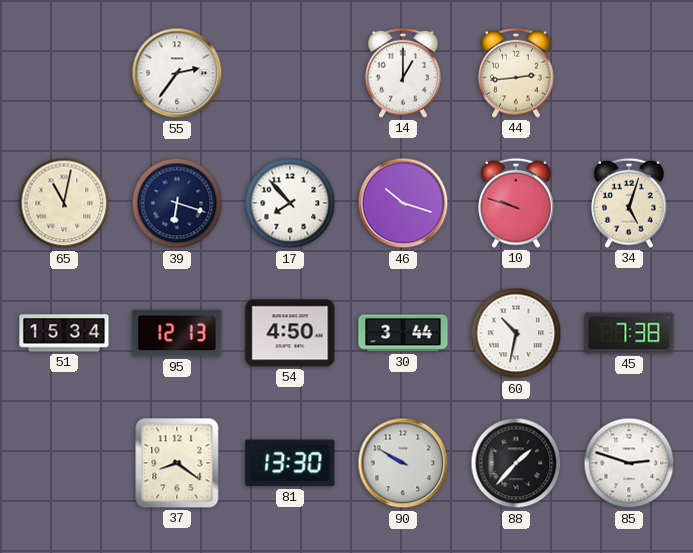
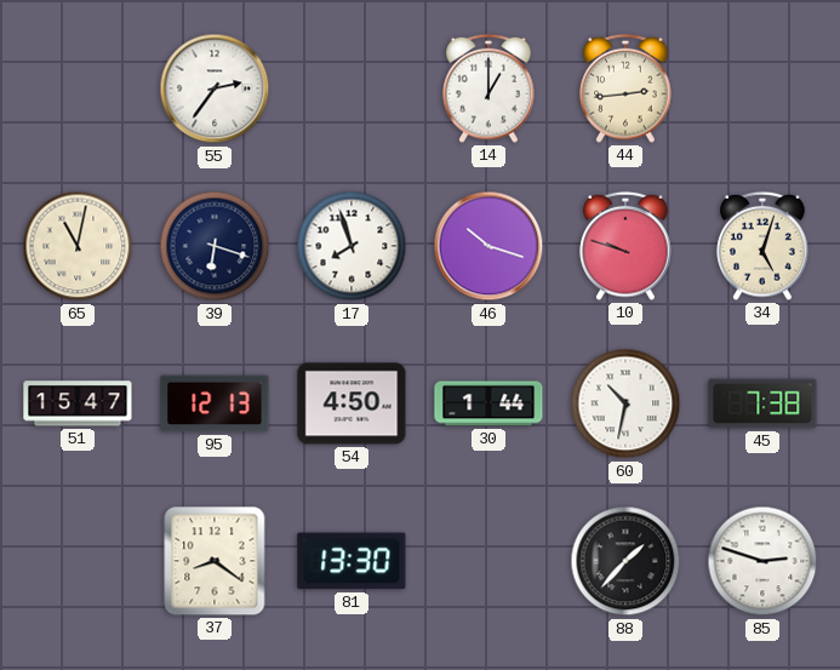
17: 7:53 -> 7:57 (352, 246)
51: 15:34 -> 15:47 (78, 403)
30: 3:44 -> 1:44 (488, 403)
90: 9:50 -> none (403, 463)
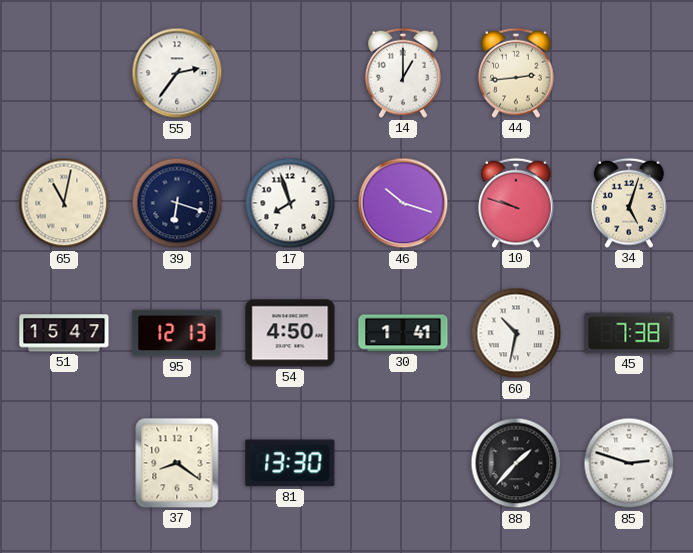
30: 1:44 -> 1:41 (403, 333)
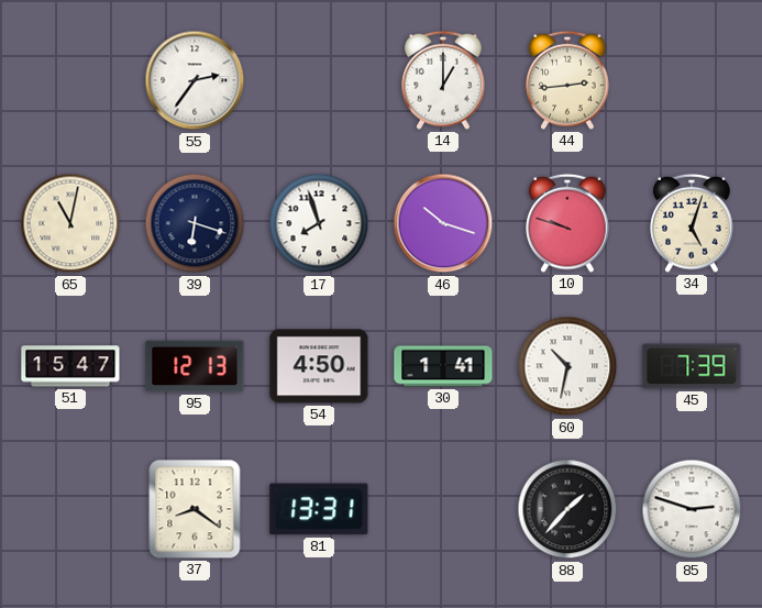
45: 7:38 -> 7:39 (692, 366)
81: 13:30 -> 13:31 (319, 509)
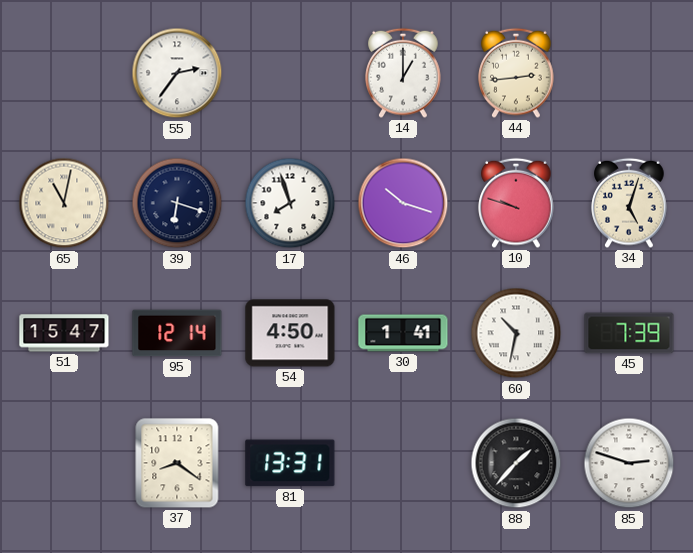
95: 12:13 -> 12:14 (177, 333)
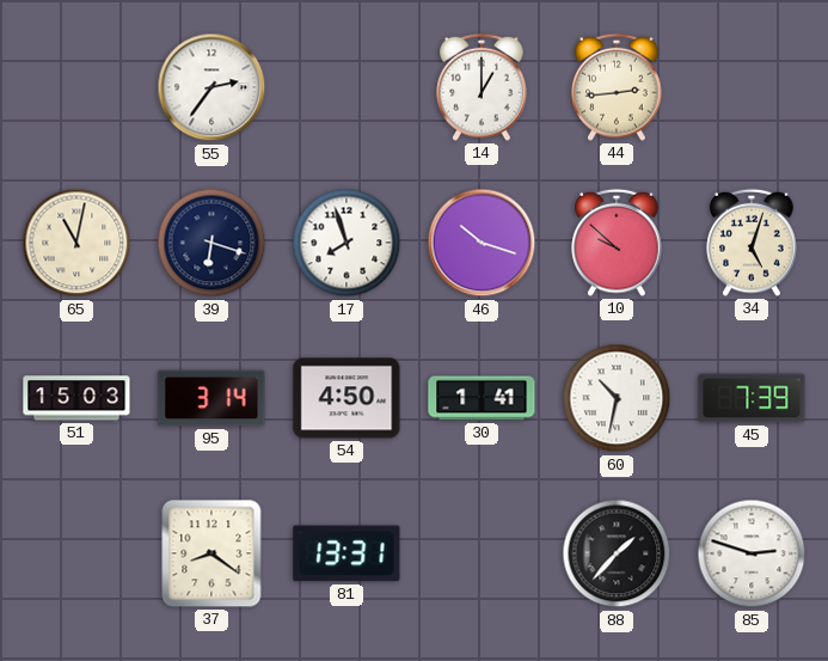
10: 9:48 -> 9:52 (617, 243)
51: 15:47 -> 15:03 (76, 398)
95: 12:14 -> 3:14 (211, 398)
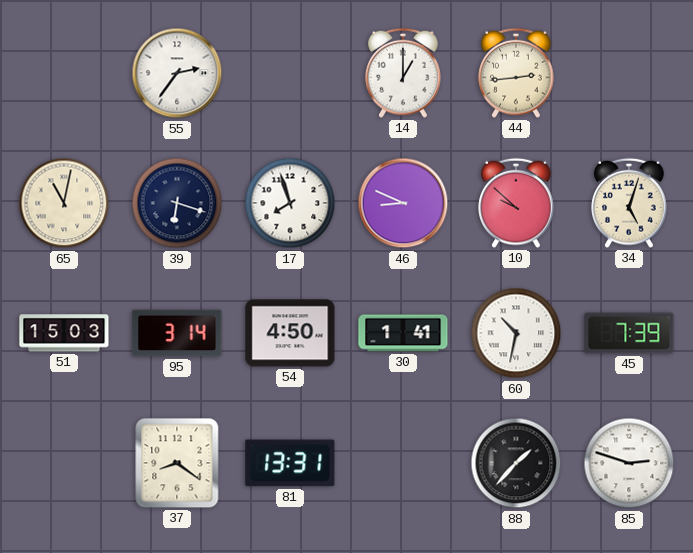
46: 10:18 -> 8:49 (403, 203)
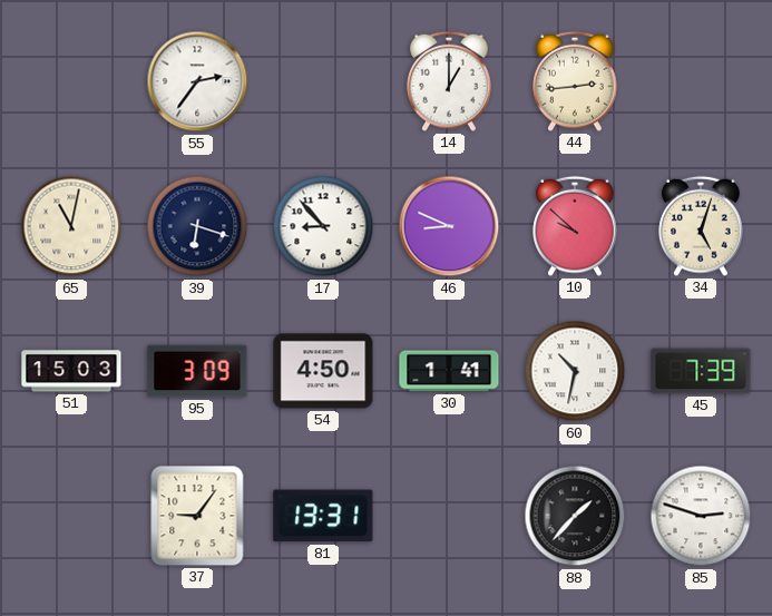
17: 7:57 -> 8:53 (323, 226)
95: 3:14 -> 3:09 (197, 371)
37: 8:21 -> 9:06 (197, 516)
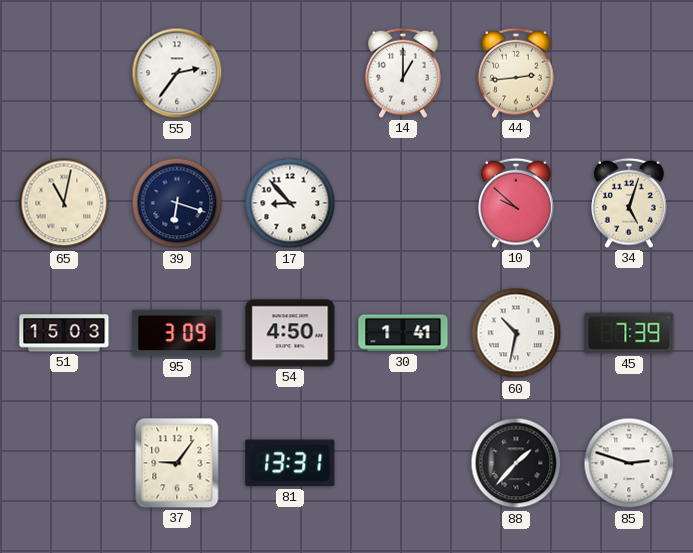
46: 8:49 -> none (449, 226)
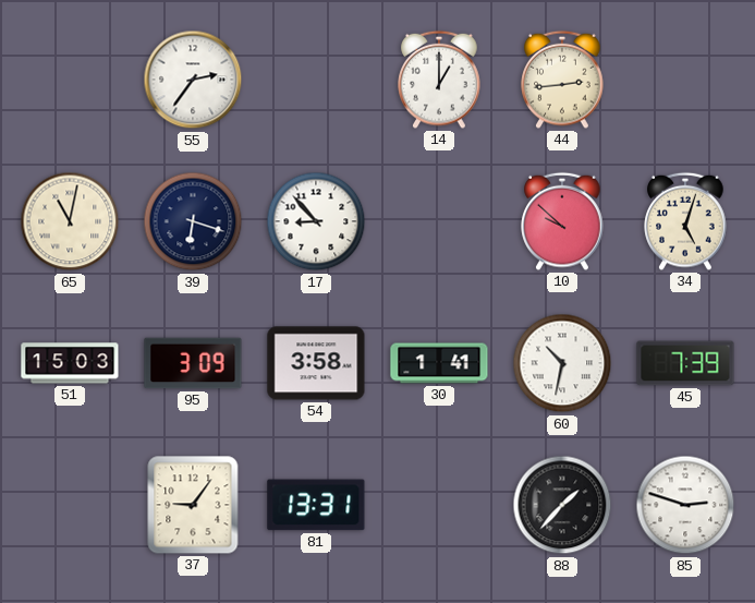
54: 4:50 -> 3:58 (316, 363)
